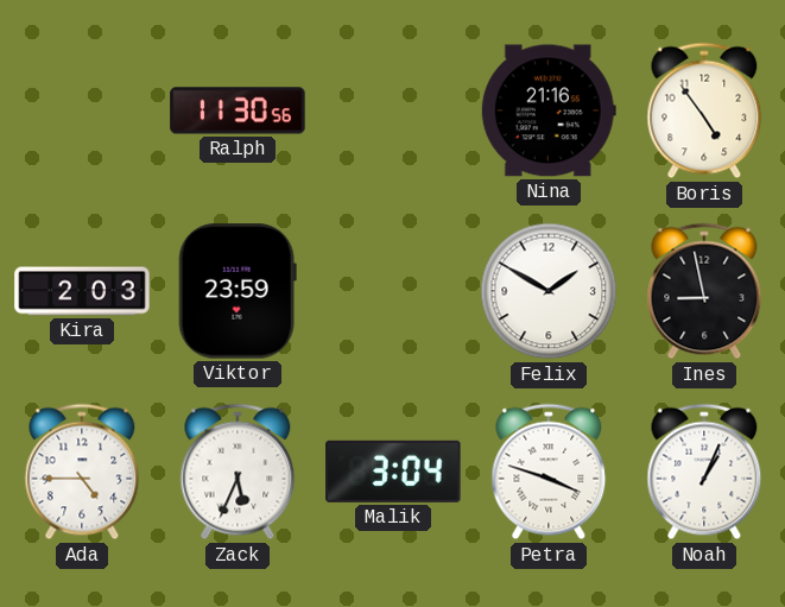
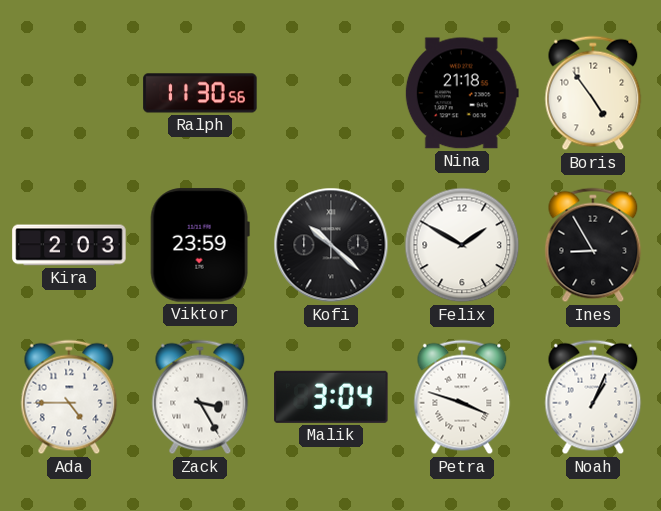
Nina: 21:16 -> 21:18 (462, 93)
Kofi: none -> 10:22 (331, 245)
Ines: 8:58 -> 8:55 (593, 245)
Zack: 5:34 -> 3:25 (200, 397)
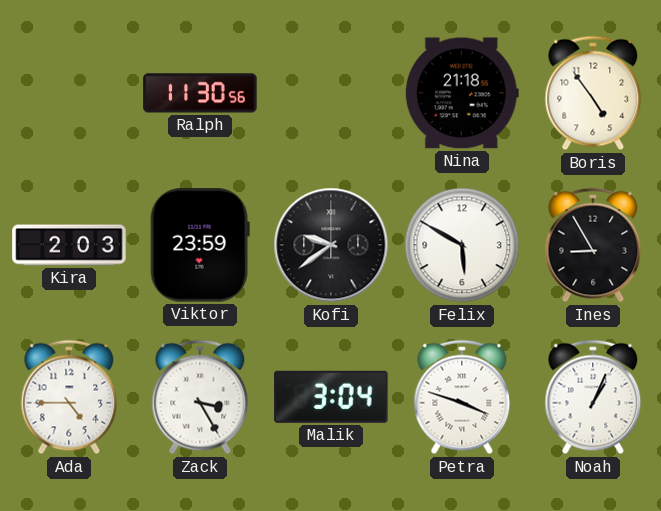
Kofi: 10:22 -> 9:39 (331, 245)
Felix: 1:50 -> 5:50 (462, 245)
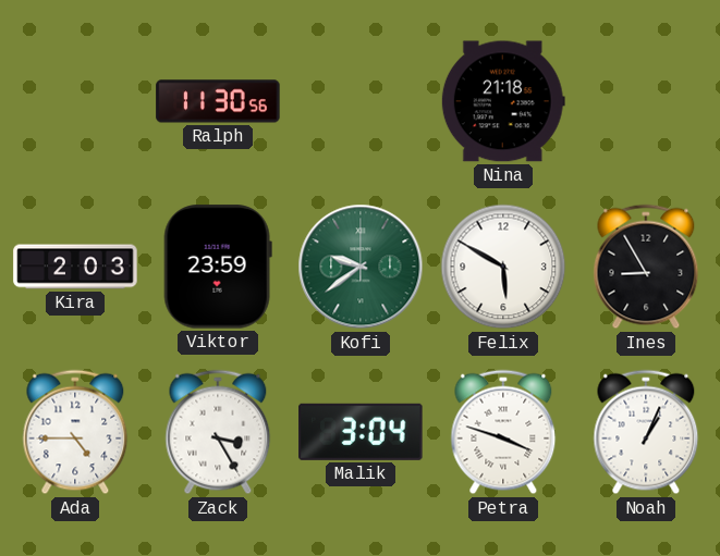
Boris: 4:54 -> none (593, 93)
Kofi dial: black -> green (361, 267)
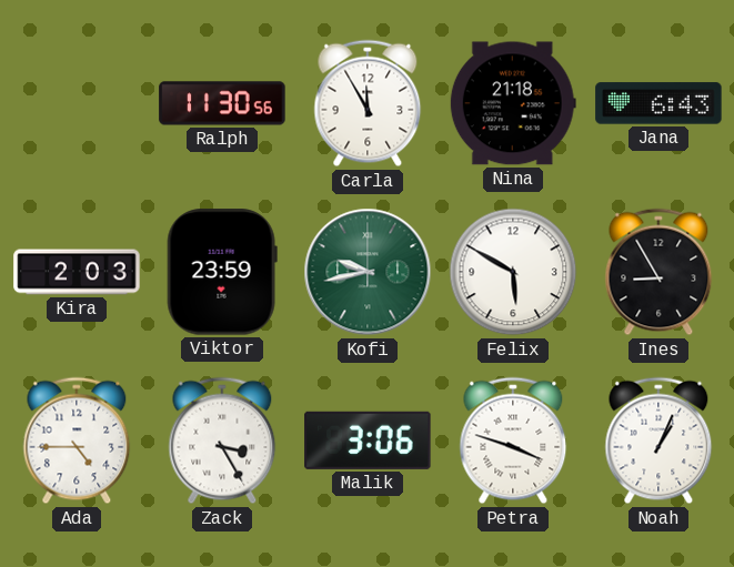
Carla: none -> 11:55 (368, 103)
Jana: none -> 6:43 (658, 103)
Kofi: 9:39 -> 9:43 (368, 272)
Malik: 3:04 -> 3:06 (368, 441)
